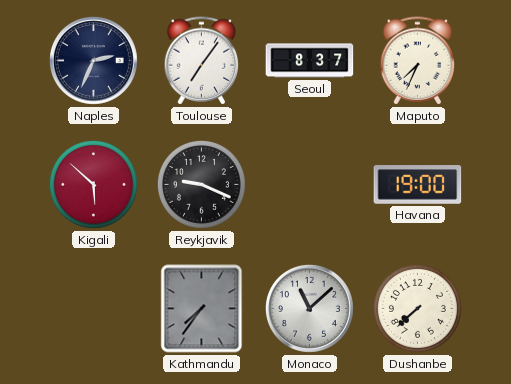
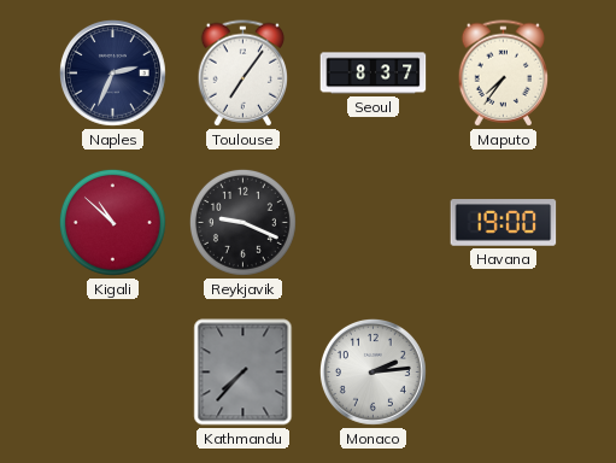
Maputo: 7:34 -> 7:36 (504, 74)
Kigali: 5:52 -> 10:52 (112, 222)
Kathmandu: 7:36 -> 7:37 (244, 373)
Monaco: 11:08 -> 2:14 (372, 371)
Dushanbe: 7:38 -> none (417, 308)
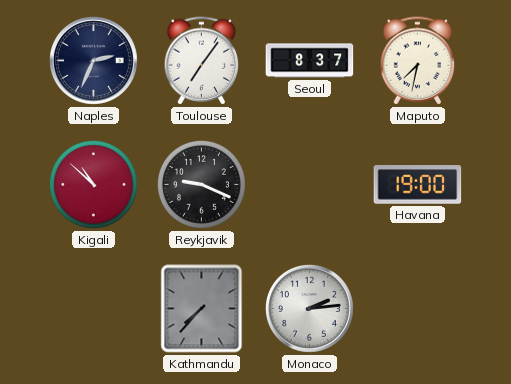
Maputo: 7:36 -> 7:32 (418, 61)
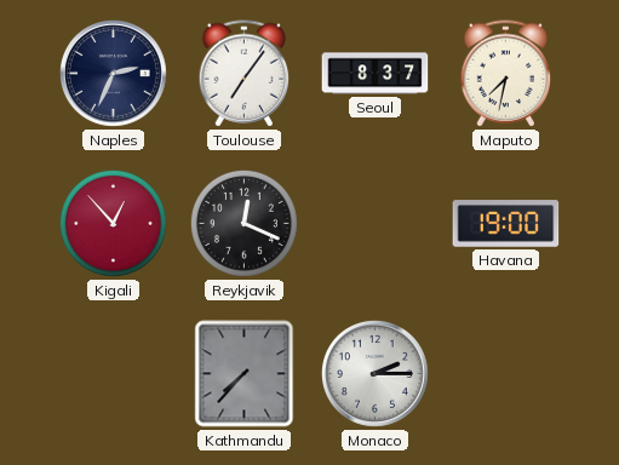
Kigali: 10:52 -> 12:53 (113, 223)
Reykjavik: 9:19 -> 12:19 (243, 223)
Monaco: 2:14 -> 2:15 (374, 373)
